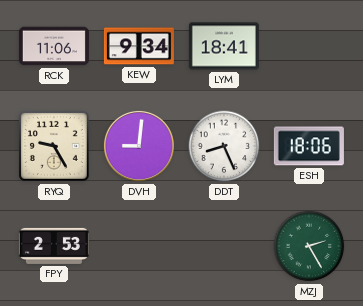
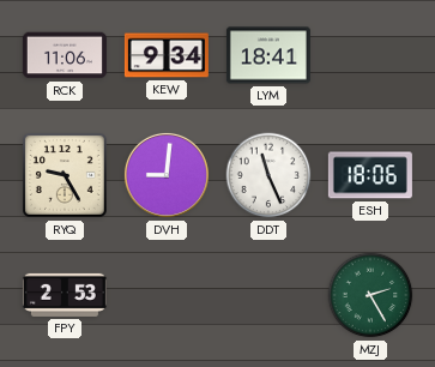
DDT: 8:26 -> 11:26 (268, 175)
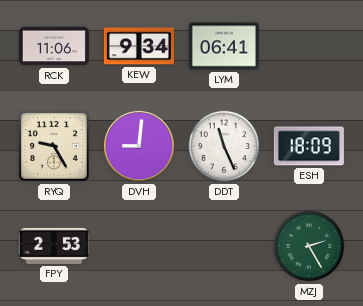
LYM: 18:41 -> 06:41 (224, 46)
ESH: 18:06 -> 18:09 (309, 146)
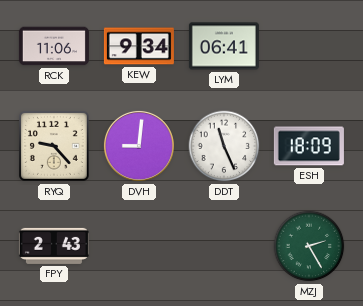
RYQ: 9:25 -> 9:23 (54, 146)
FPY: 2:53 -> 2:43 (54, 246)
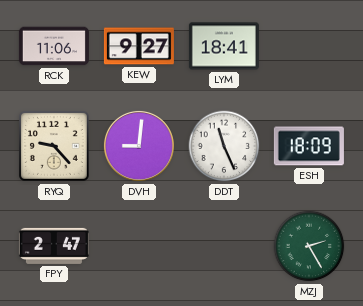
KEW: 9:34 -> 9:27 (139, 46)
LYM: 06:41 -> 18:41 (224, 46)
FPY: 2:43 -> 2:47 (54, 246)
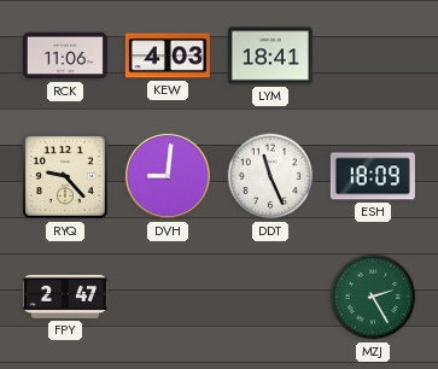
KEW: 9:27 -> 4:03 (168, 55)
